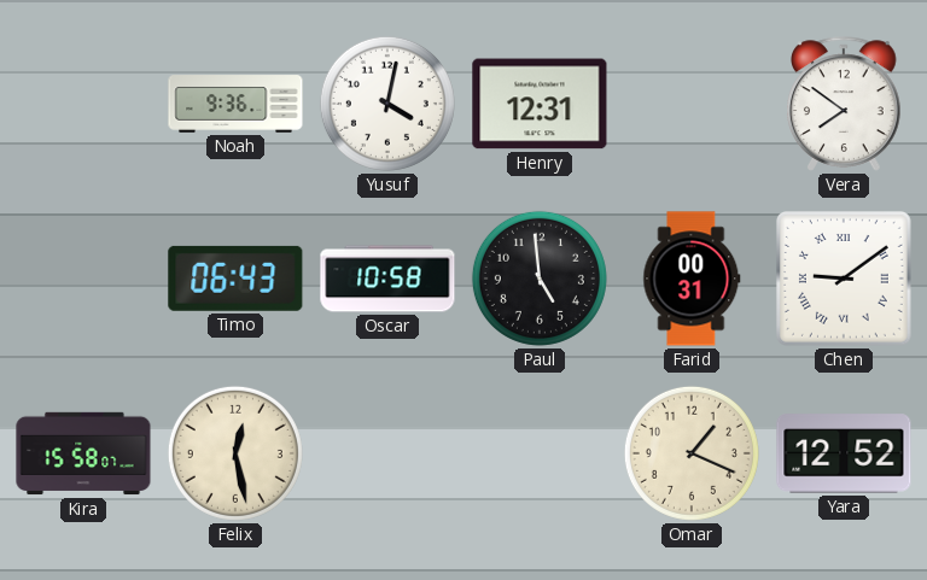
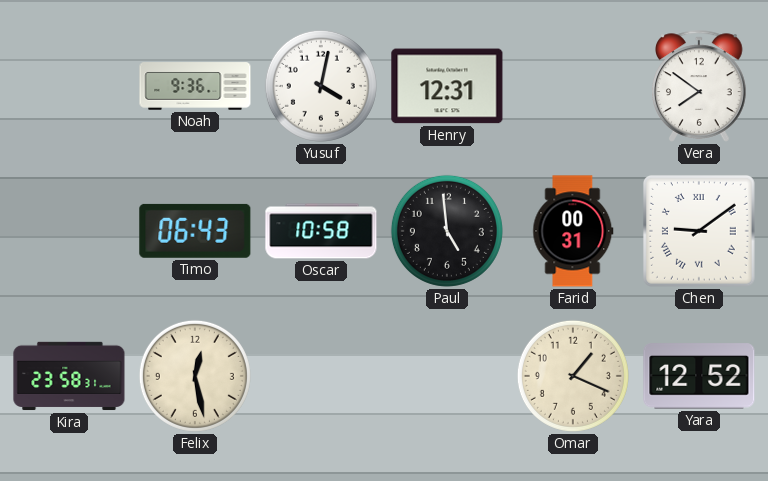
Kira: 15:58 -> 23:58 (69, 376)
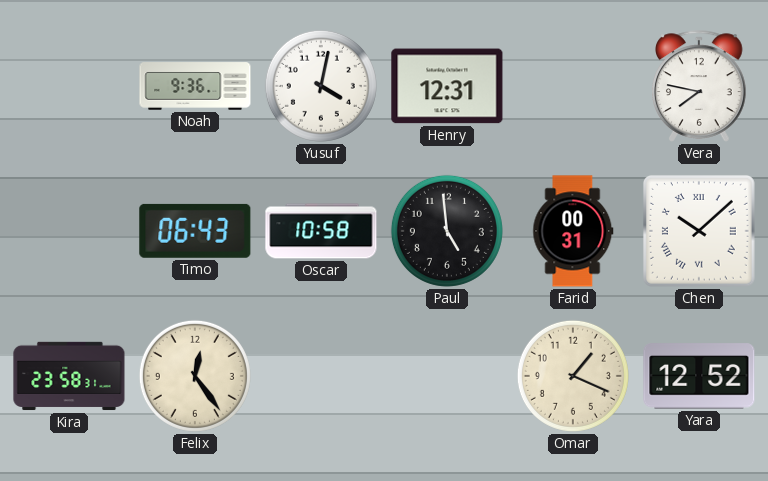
Vera: 7:51 -> 7:47 (699, 86)
Chen: 9:09 -> 10:08 (699, 231)
Felix: 12:28 -> 12:24 (195, 376)
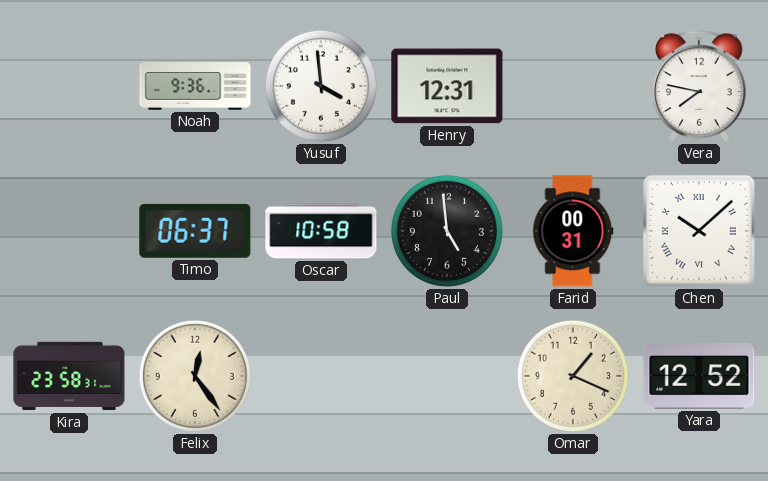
Yusuf: 4:02 -> 3:59 (321, 86)
Timo: 06:43 -> 06:37 (195, 231)
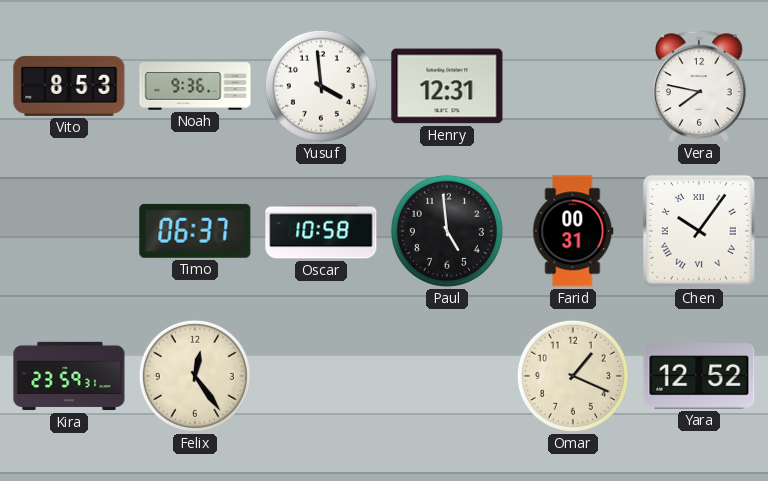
Vito: none -> 8:53 (69, 86)
Chen: 10:08 -> 10:06 (699, 231)
Kira: 23:58 -> 23:59 (69, 376)
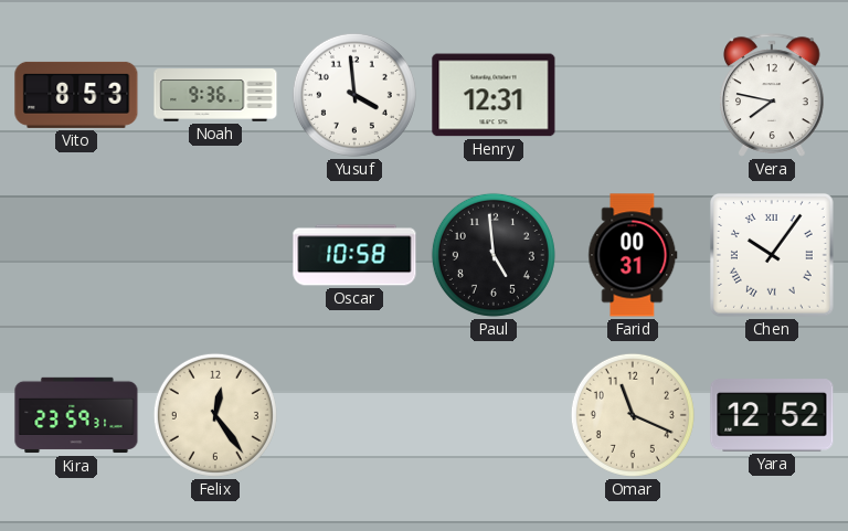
Timo: 06:37 -> none (195, 231)
Omar: 1:19 -> 11:19 (633, 415)
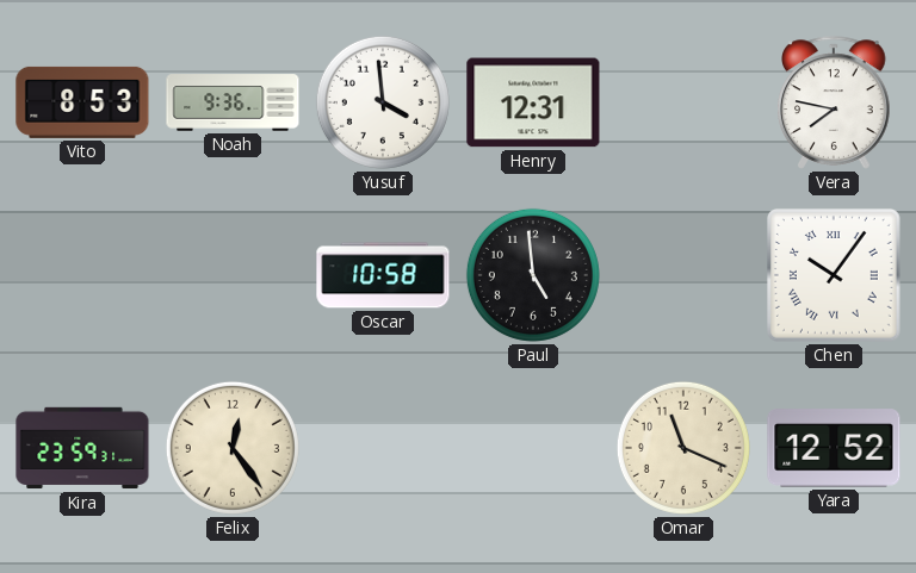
Farid: 00:31 -> none (633, 255)
